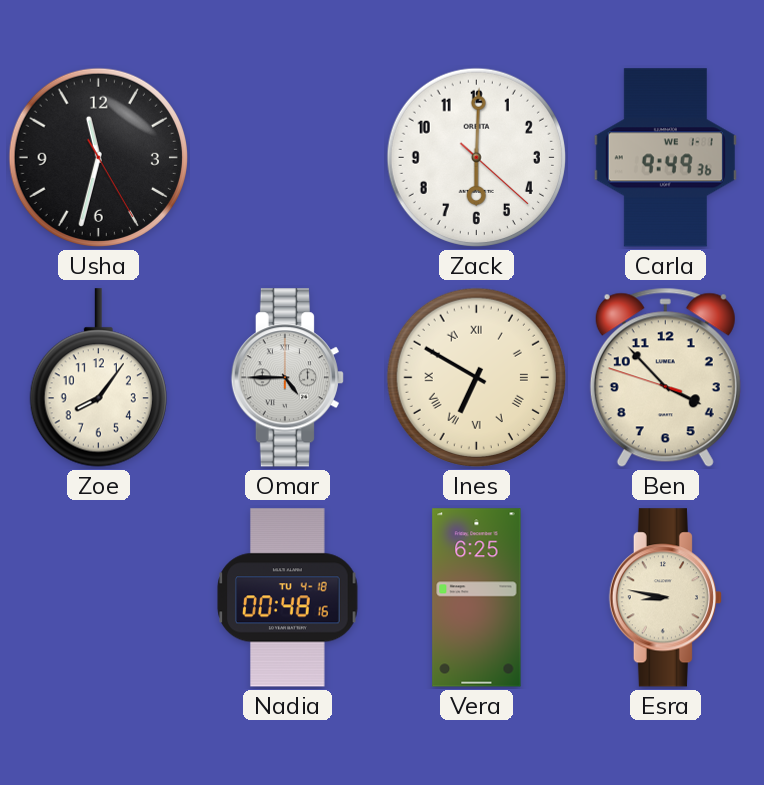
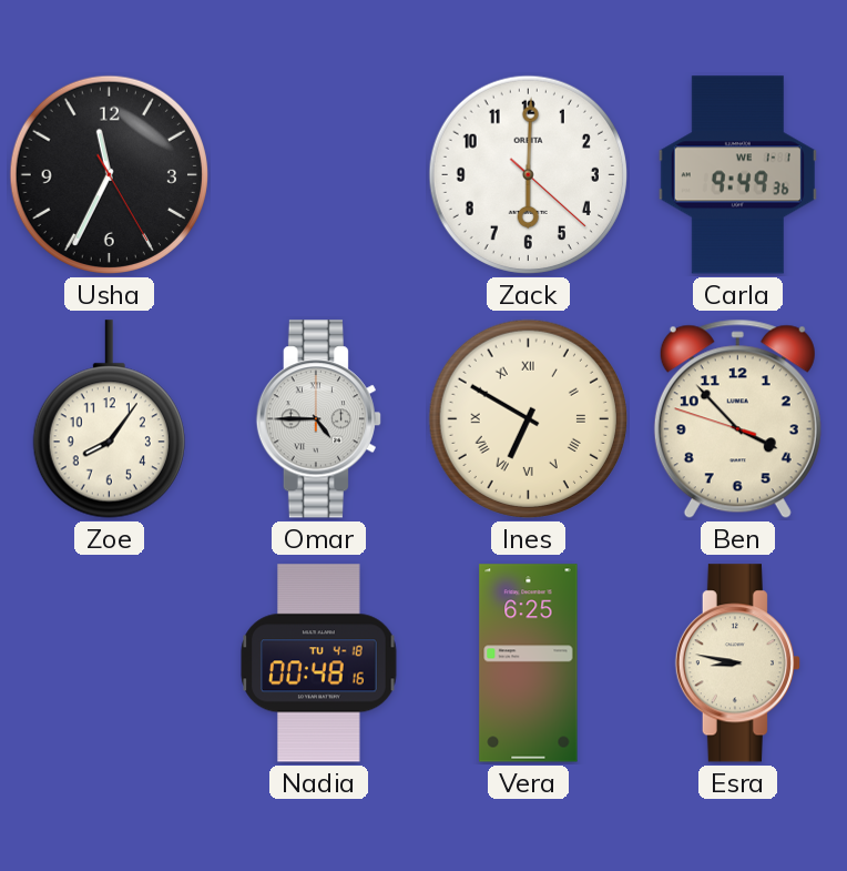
Usha: 11:32 -> 11:34 (109, 174)
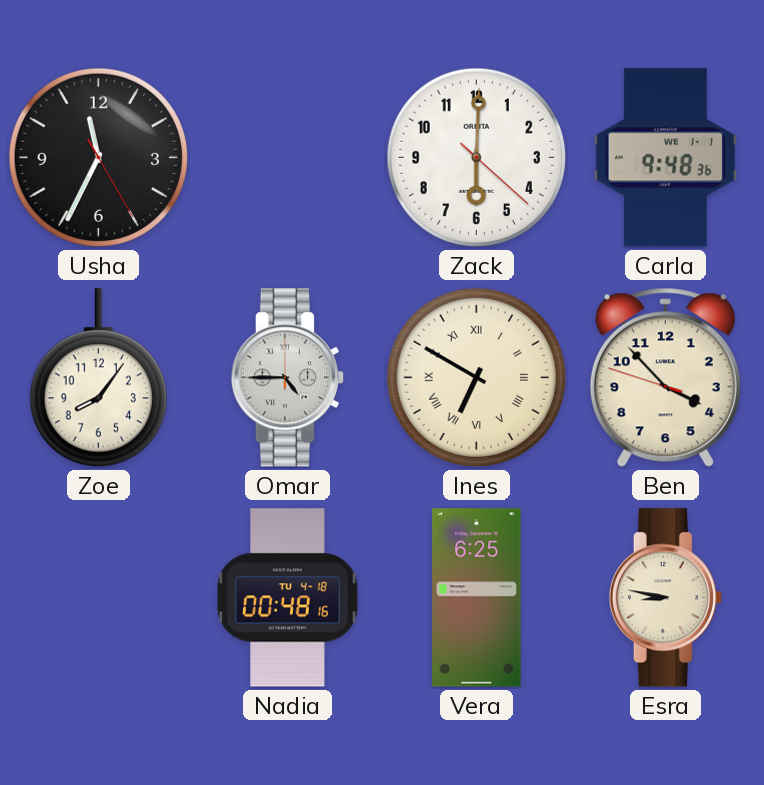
Carla: 9:49 -> 9:48 (665, 158)
